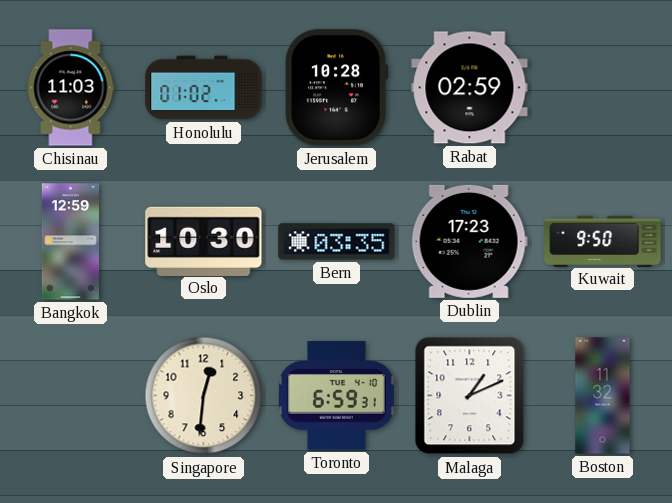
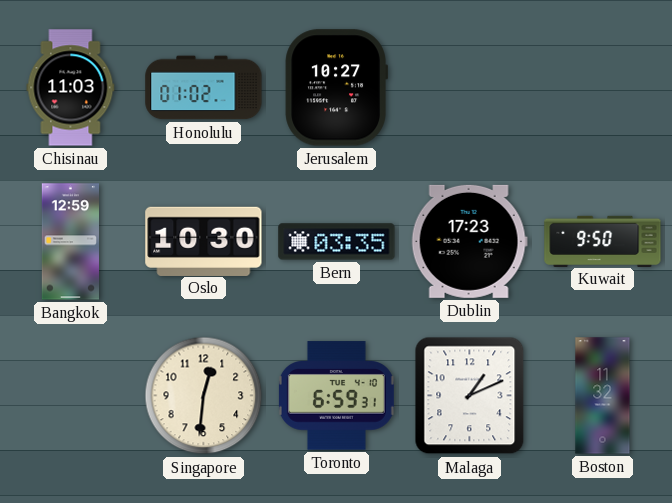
Jerusalem: 10:28 -> 10:27 (336, 88)
Rabat: 02:59 -> none (470, 88)
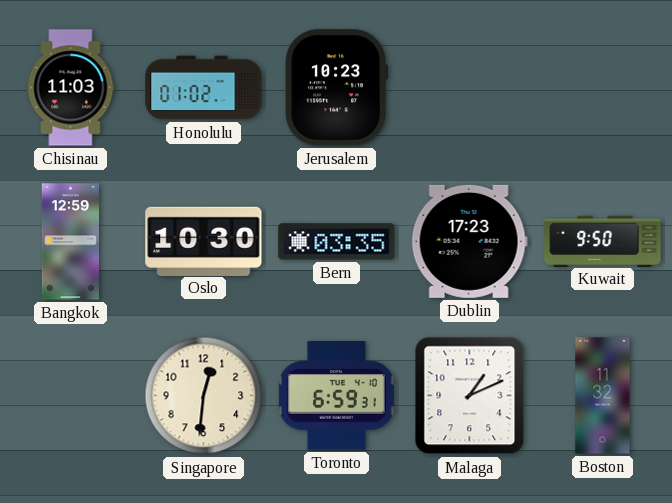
Jerusalem: 10:27 -> 10:23 (336, 88)
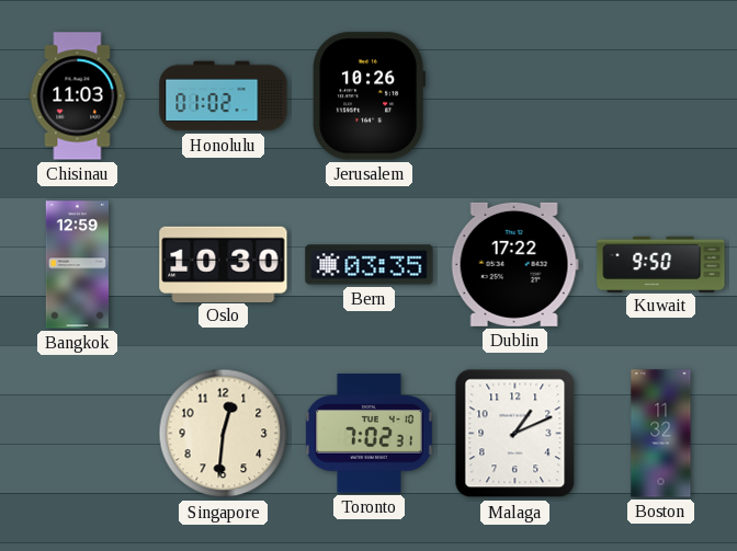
Jerusalem: 10:23 -> 10:26 (368, 96)
Dublin: 17:23 -> 17:22 (514, 264)
Toronto: 6:59 -> 7:02 (368, 434)
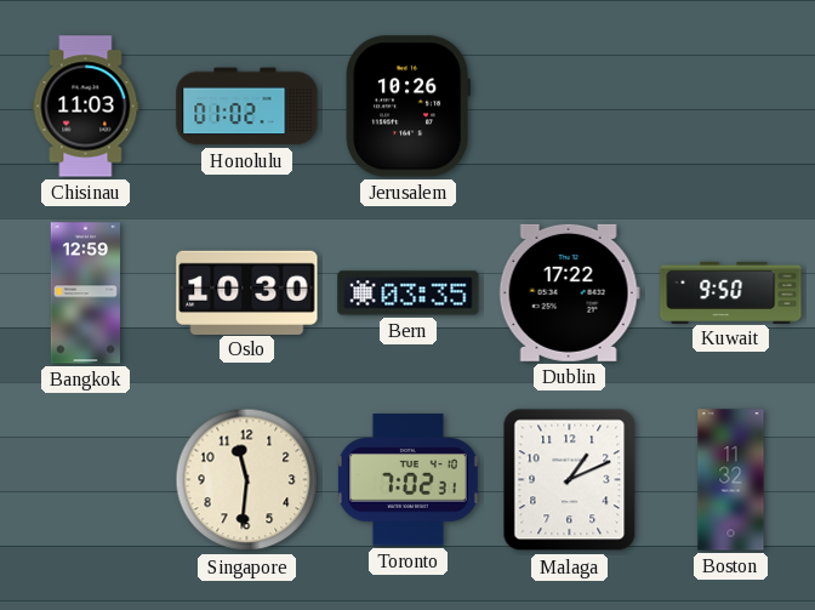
Singapore: 12:31 -> 11:31 (247, 480)
